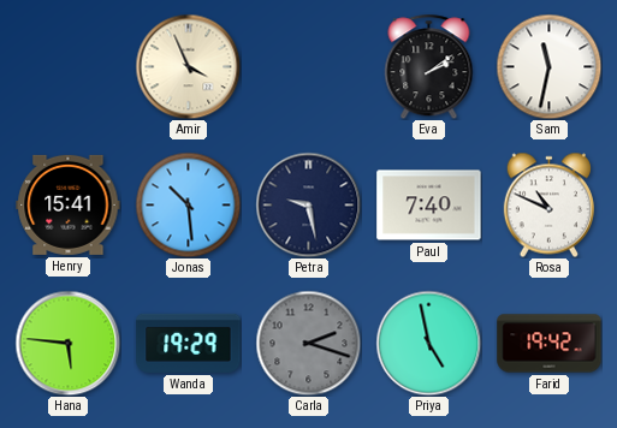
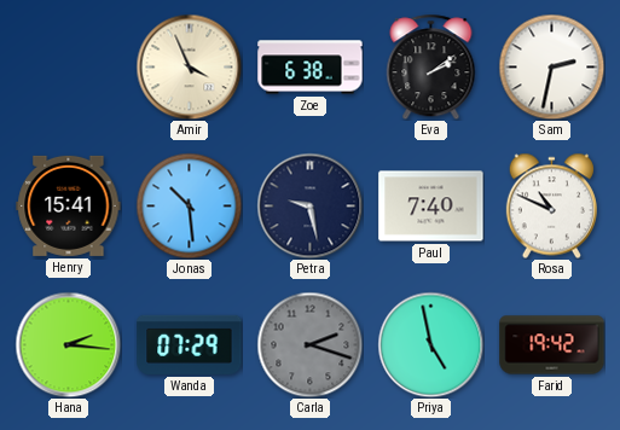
Zoe: none -> 6:38 (311, 68)
Sam: 11:32 -> 2:32 (551, 66)
Hana: 5:46 -> 2:16 (68, 344)
Wanda: 19:29 -> 07:29 (190, 344)
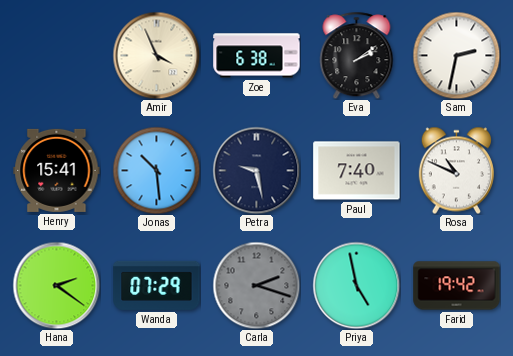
Hana: 2:16 -> 2:21 (56, 285)
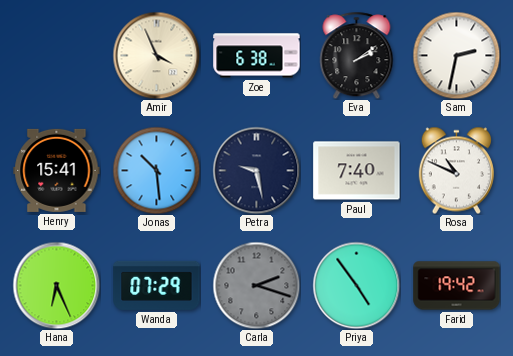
Hana: 2:21 -> 6:26 (56, 285)
Priya: 4:58 -> 4:54 (356, 285)
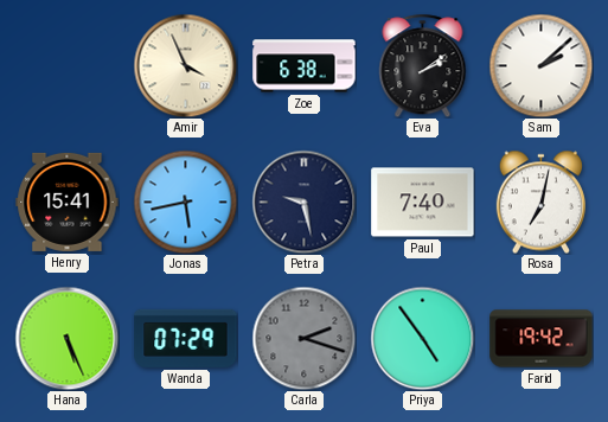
Sam: 2:32 -> 2:08 (540, 65)
Jonas: 10:29 -> 5:43 (185, 202)
Rosa: 10:49 -> 7:02 (540, 202)
Hana: 6:26 -> 5:26 (66, 338)
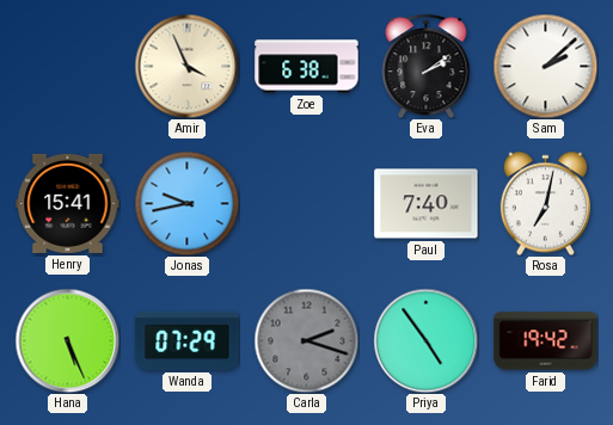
Jonas: 5:43 -> 9:43 (186, 203)
Petra: 9:28 -> none (303, 202)
